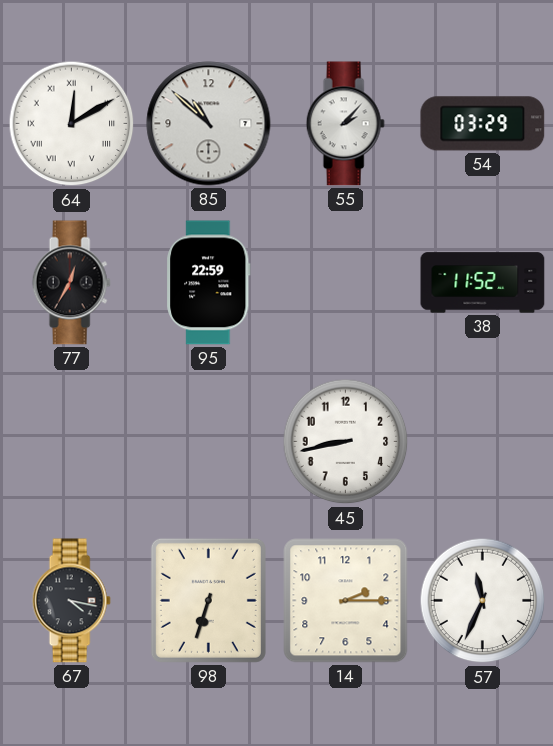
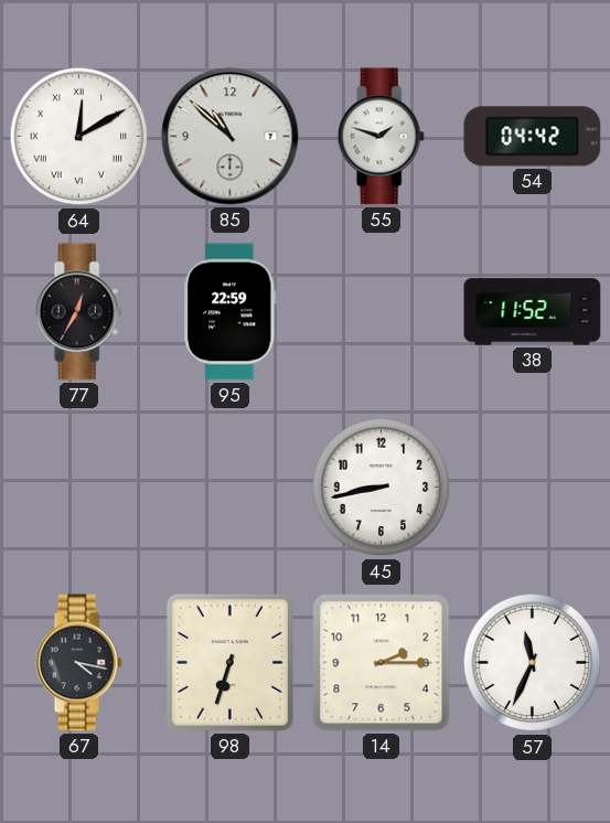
55: 2:07 -> 1:48 (381, 137)
54: 03:29 -> 04:42 (533, 137)
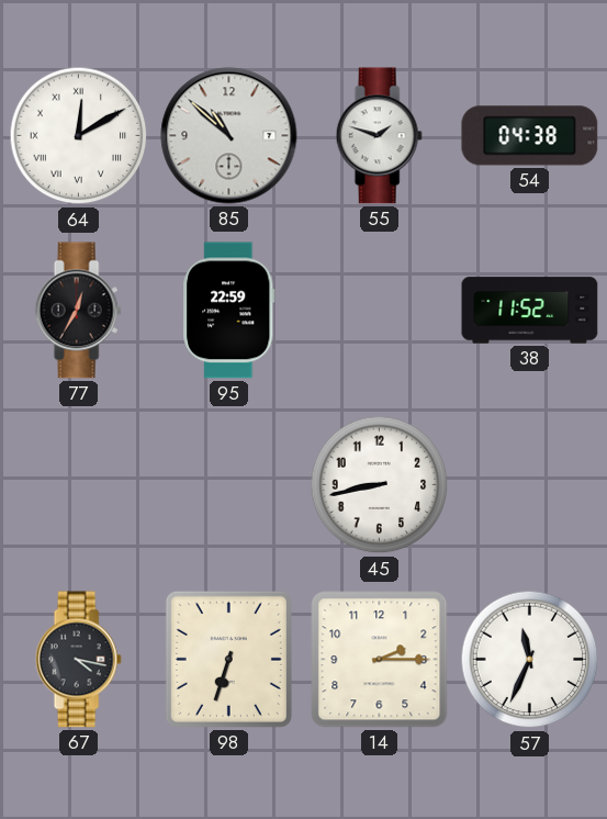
54: 04:42 -> 04:38 (530, 136)
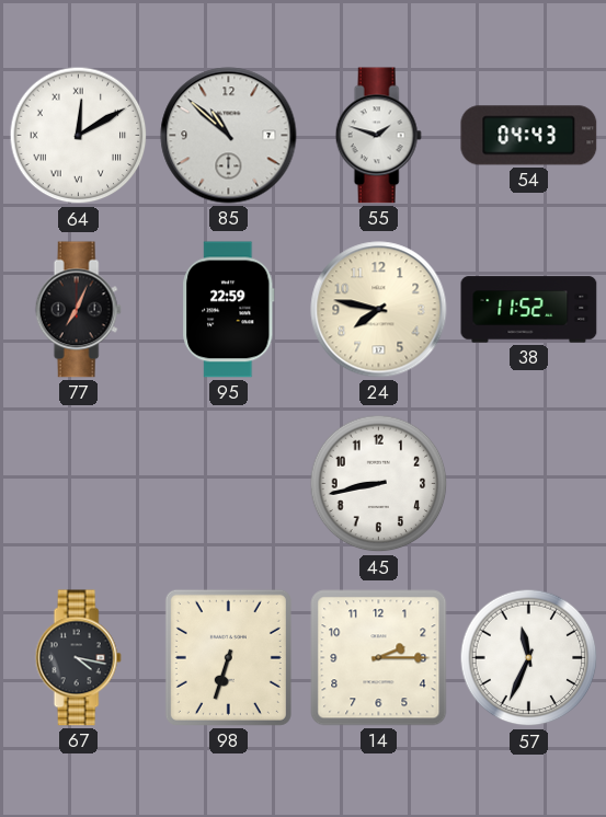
54: 04:38 -> 04:43 (529, 136)
77: 12:35 -> 7:04 (78, 310)
24: none -> 7:47 (379, 310)
